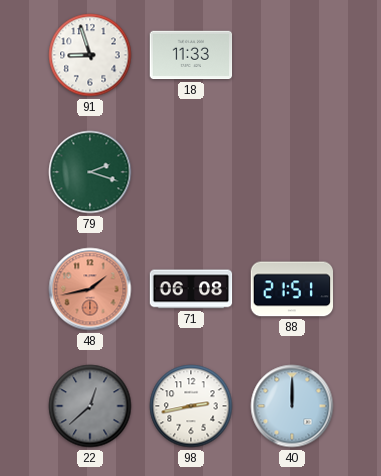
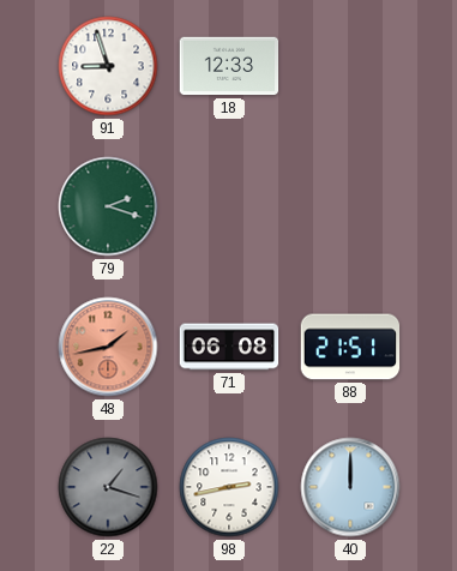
18: 11:33 -> 12:33 (229, 66)
22: 12:38 -> 1:18 (108, 487)
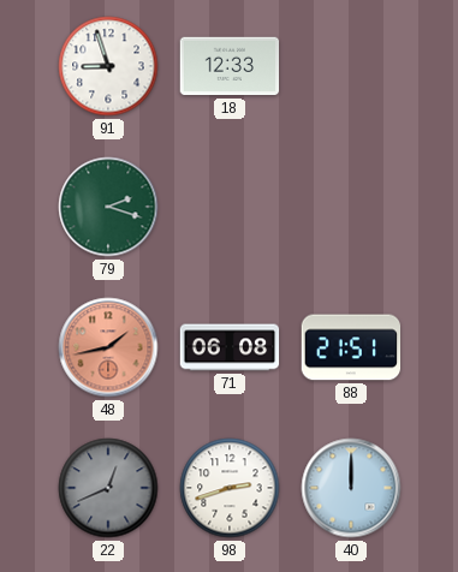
22: 1:18 -> 12:41 (108, 488)
98: 2:43 -> 2:42 (230, 488)
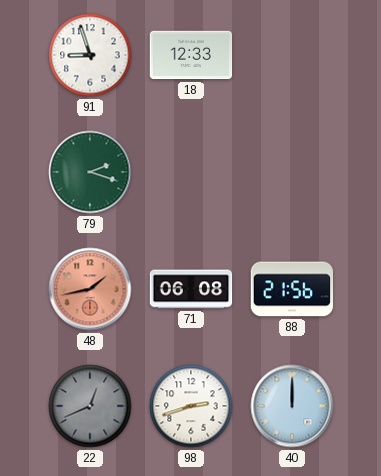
88: 21:51 -> 21:56 (292, 289)
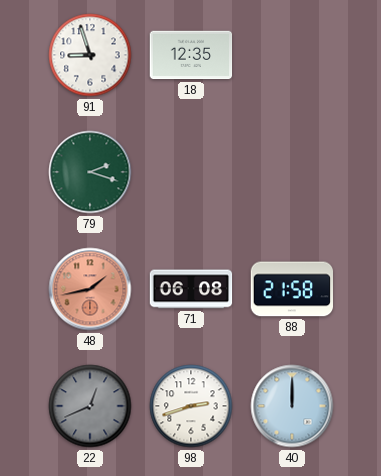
18: 12:33 -> 12:35 (191, 55)
88: 21:56 -> 21:58 (292, 289)
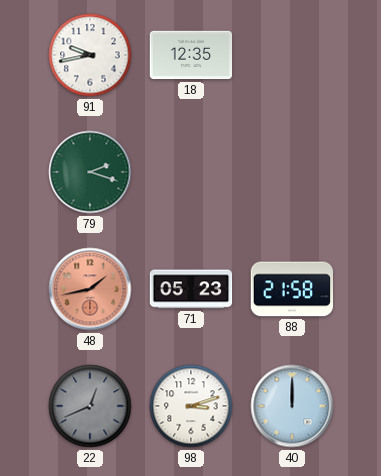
91: 8:57 -> 9:43 (90, 55)
71: 06:08 -> 05:23 (191, 289)
98: 2:42 -> 3:12 (191, 406)
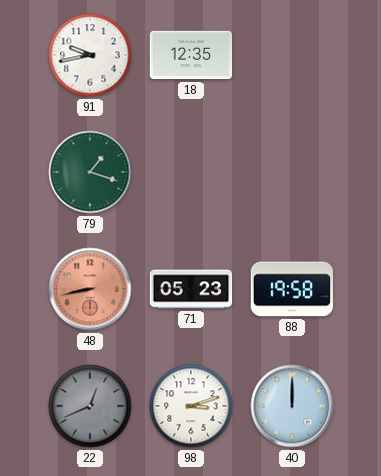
79: 2:18 -> 1:18 (90, 172)
48: 1:43 -> 8:43 (90, 289)
88: 21:58 -> 19:58 (292, 289)
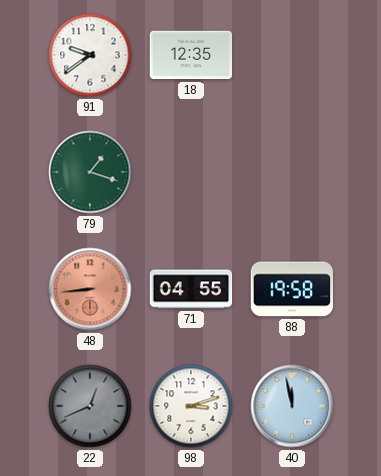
91: 9:43 -> 9:39 (90, 55)
48: 8:43 -> 8:44 (90, 289)
71: 05:23 -> 04:55 (191, 289)
40: 12:00 -> 11:58 (292, 406)
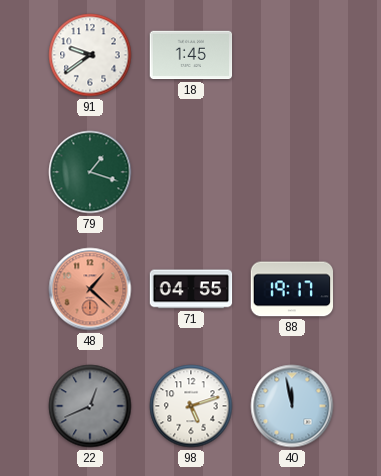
18: 12:35 -> 1:45 (191, 55)
48: 8:44 -> 1:22 (90, 289)
88: 19:58 -> 19:17 (292, 289)
98: 3:12 -> 5:12 (191, 406)
